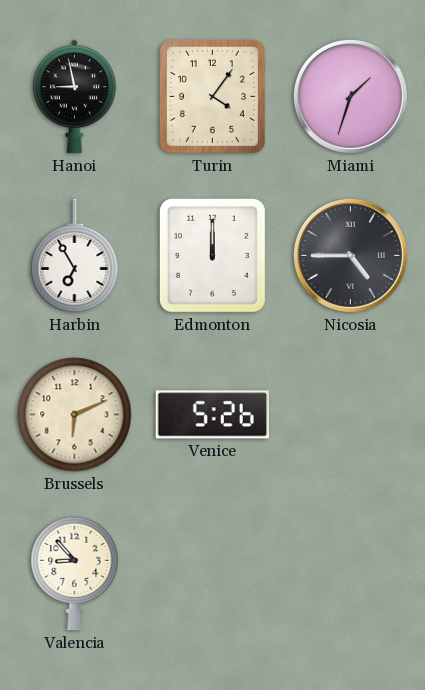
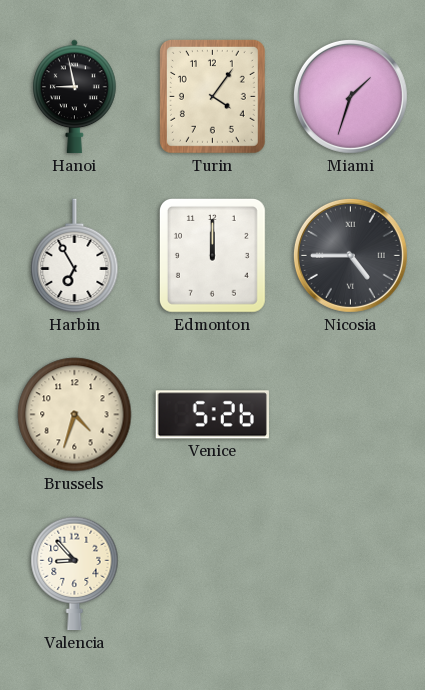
Brussels: 6:11 -> 4:33 (75, 415)
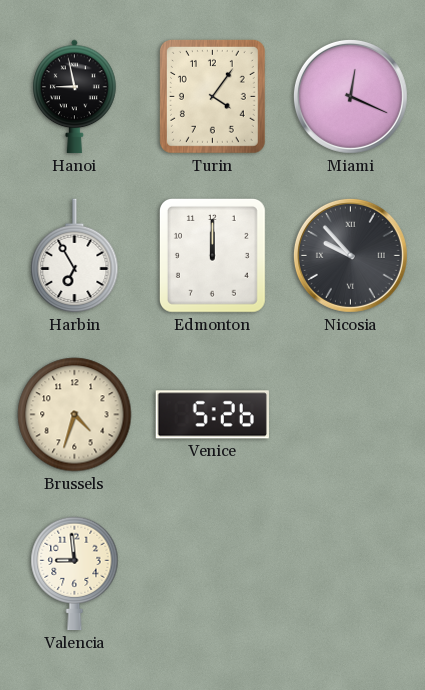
Miami: 1:33 -> 12:19 (350, 96)
Nicosia: 4:45 -> 9:53 (350, 255)
Valencia: 8:53 -> 8:59 (75, 574)
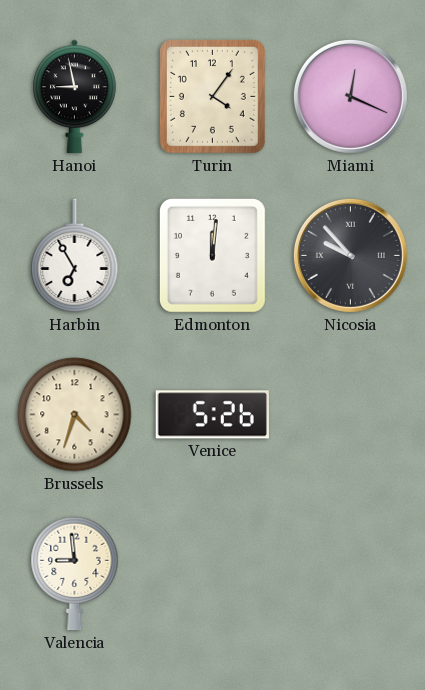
Edmonton: 12:00 -> 12:01 (212, 255)
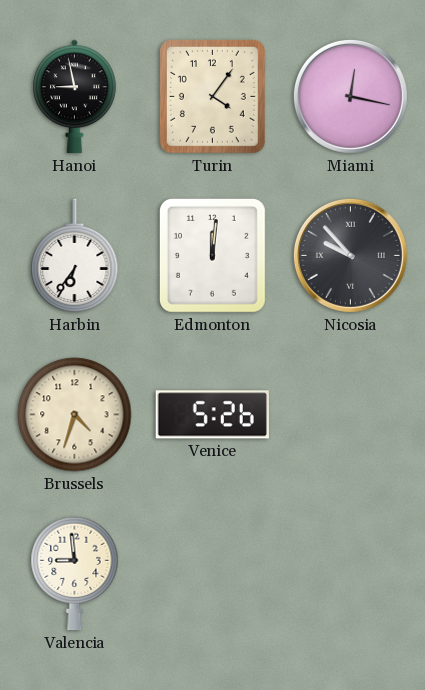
Miami: 12:19 -> 12:17 (350, 96)
Harbin: 6:55 -> 6:36 (75, 256)
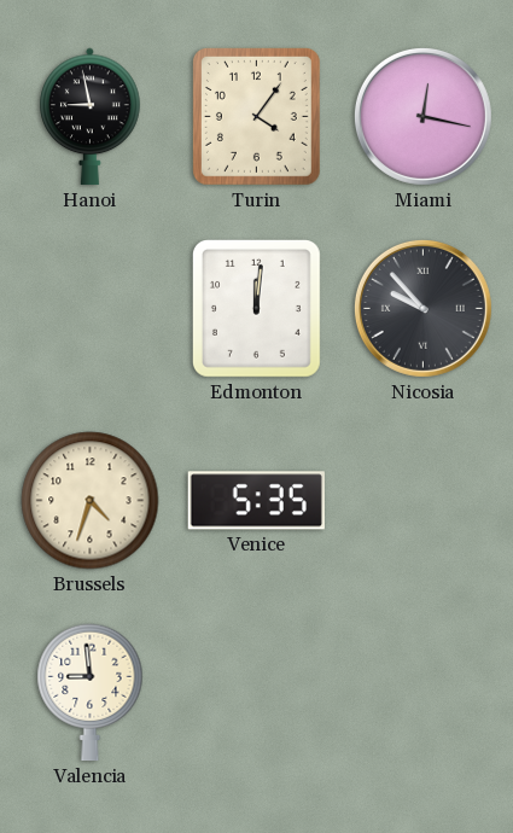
Harbin: 6:36 -> none (75, 256)
Venice: 5:26 -> 5:35 (256, 501)
